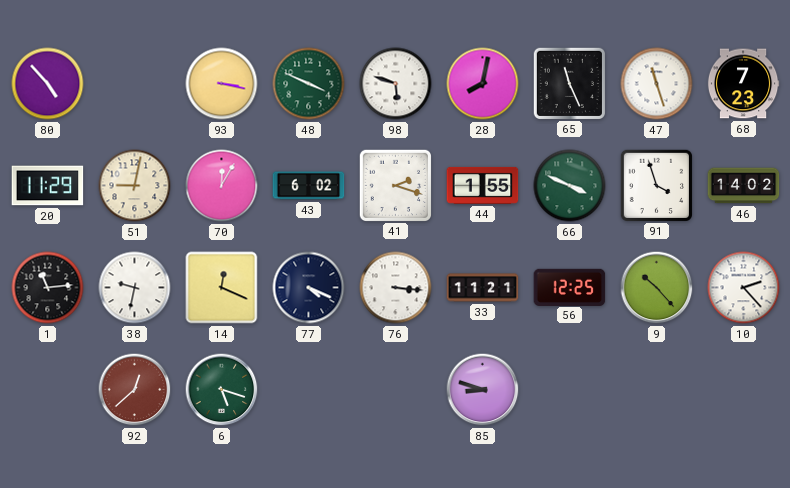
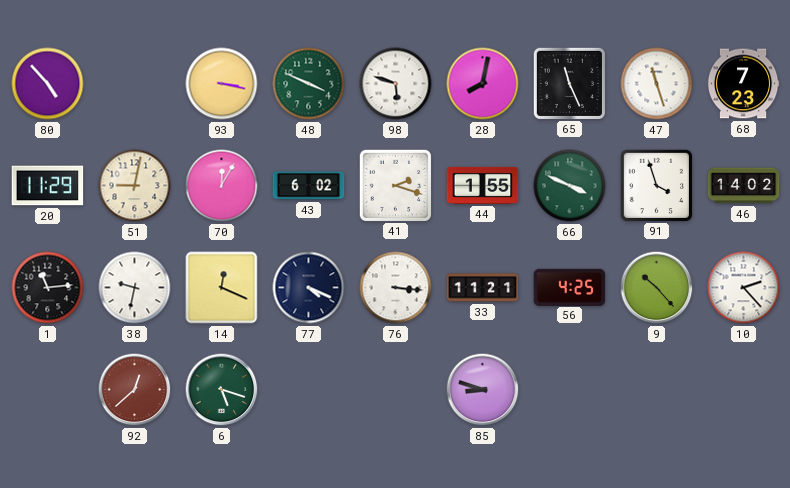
56: 12:25 -> 4:25 (570, 287)
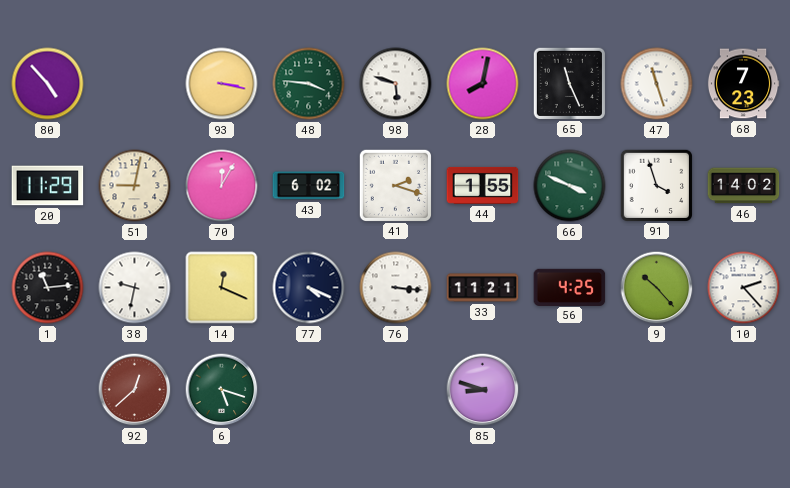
48: 3:49 -> 3:46 (309, 84)
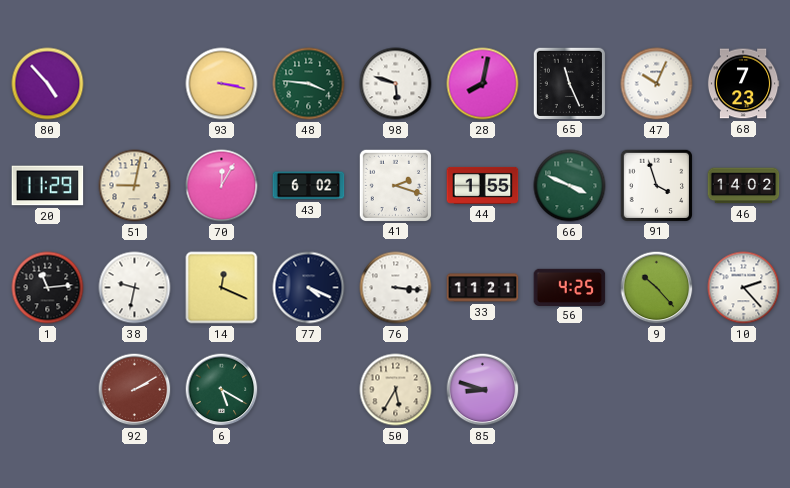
47: 11:27 -> 10:04 (657, 84)
92: 12:38 -> 2:10 (135, 390)
6: 5:18 -> 5:20 (222, 390)
50: none -> 5:35 (396, 390)
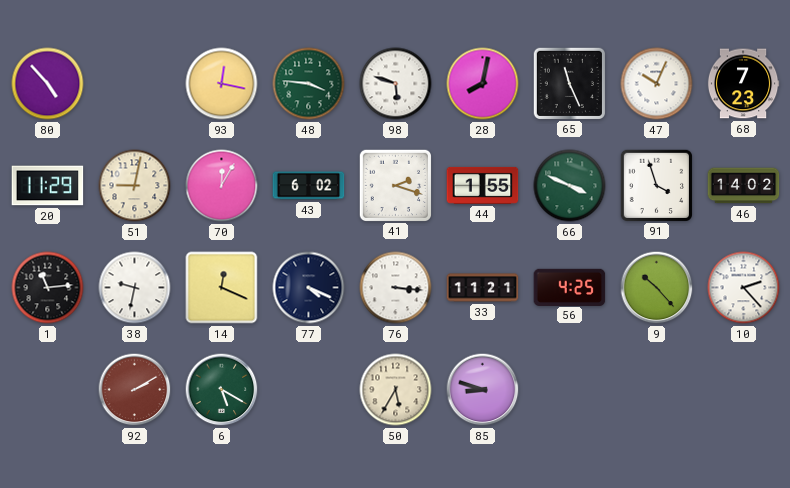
93: 3:17 -> 12:17 (222, 84)
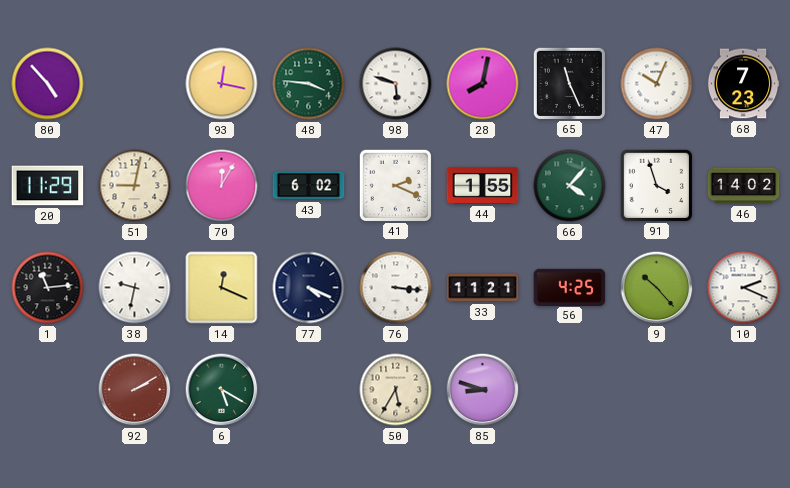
41: 2:18 -> 2:19 (395, 185)
66: 3:49 -> 4:07 (570, 186)
10: 2:23 -> 2:19 (744, 288)
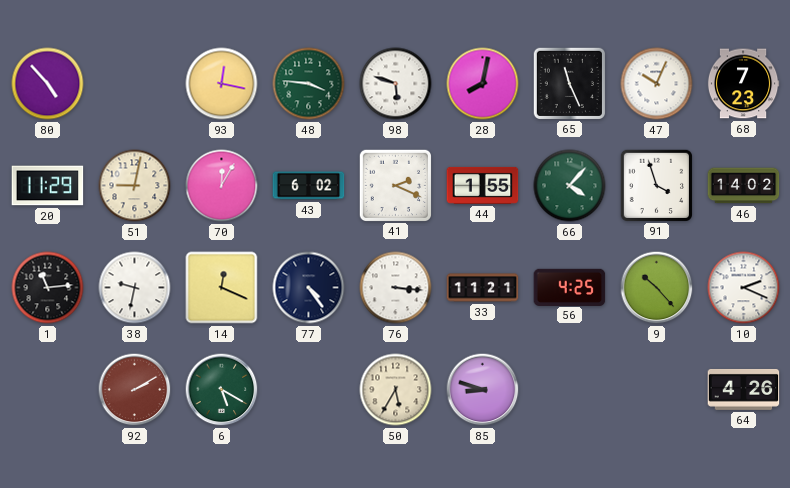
77: 4:19 -> 4:24 (309, 288)
64: none -> 4:26 (744, 389)
